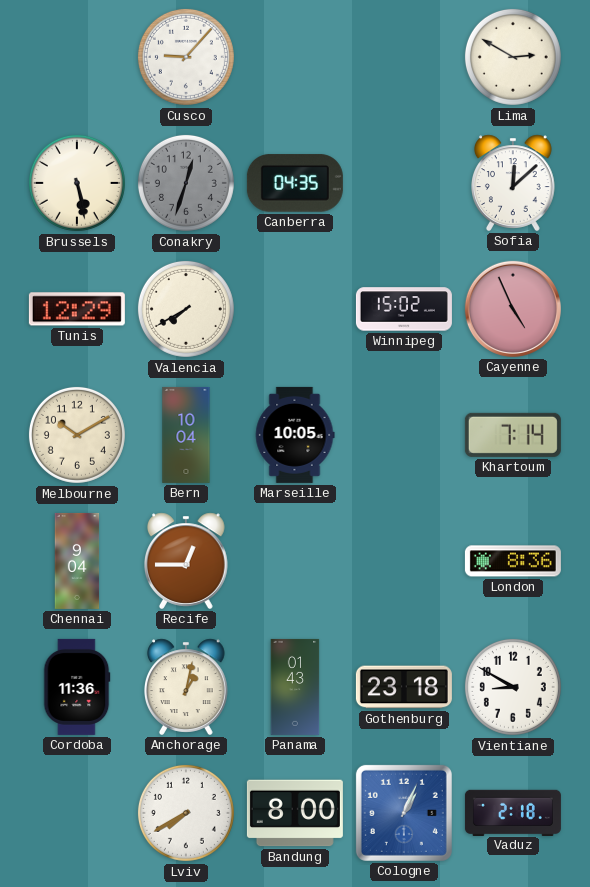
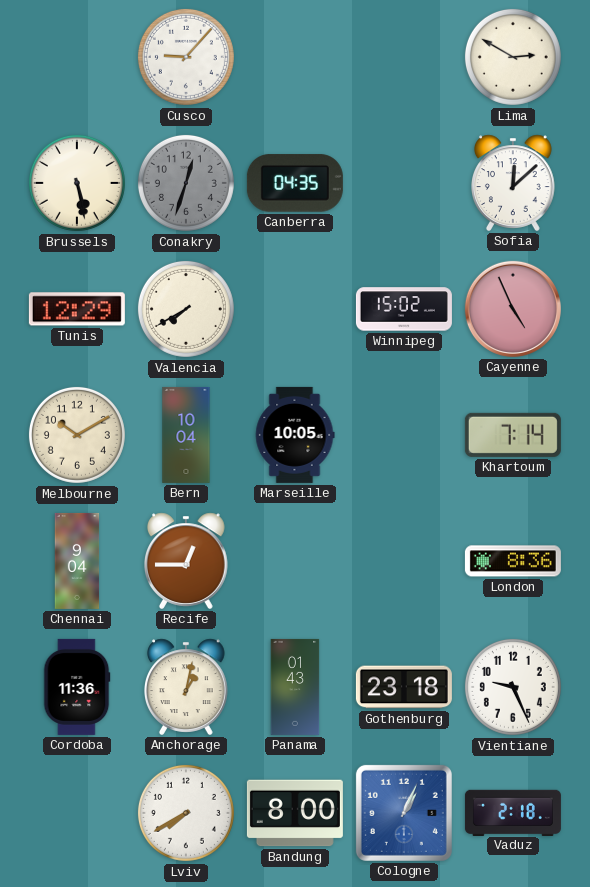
Vientiane: 8:50 -> 9:26 (513, 687)
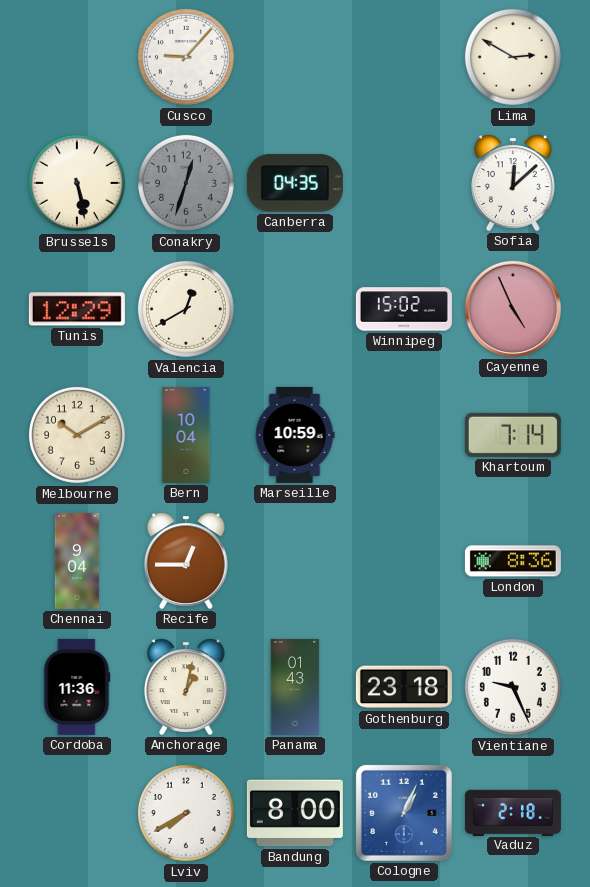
Valencia: 7:40 -> 12:40 (186, 309)
Marseille: 10:05 -> 10:59 (295, 435)
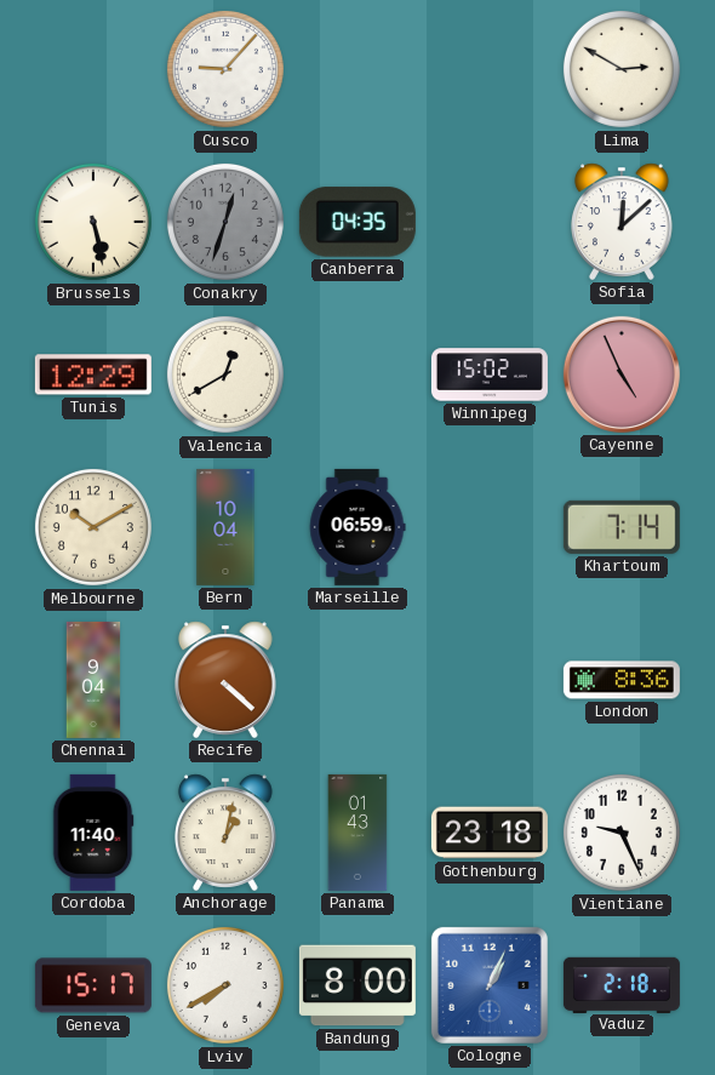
Marseille: 10:59 -> 06:59 (358, 527)
Recife: 12:45 -> 4:22 (227, 680)
Cordoba: 11:36 -> 11:40 (93, 833)
Geneva: none -> 15:17 (93, 985)
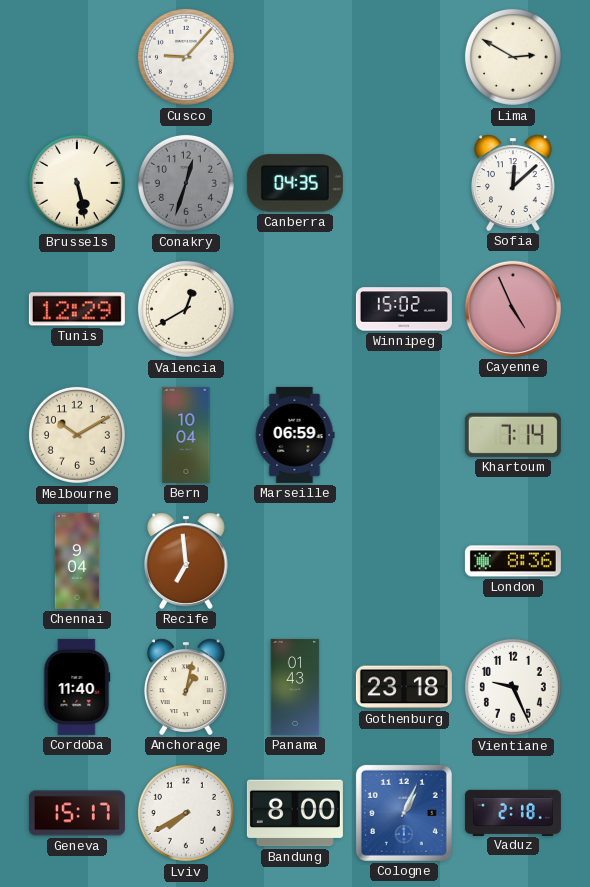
Recife: 4:22 -> 6:59 (187, 561)
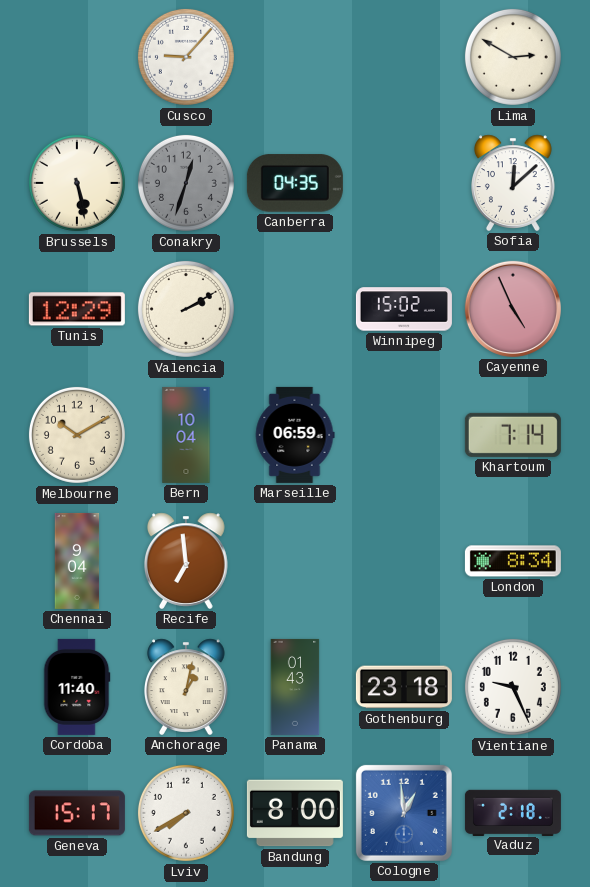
Valencia: 12:40 -> 2:10 (186, 309)
London: 8:36 -> 8:34 (513, 561)
Cologne: 1:04 -> 12:59 (404, 813)
